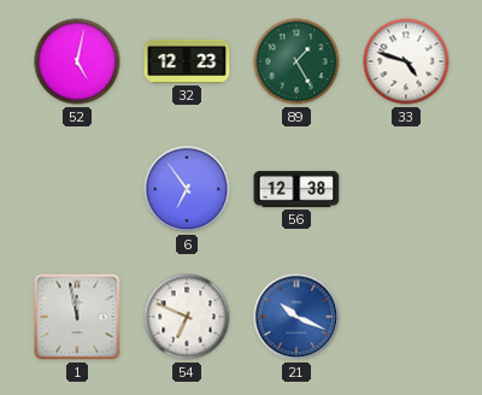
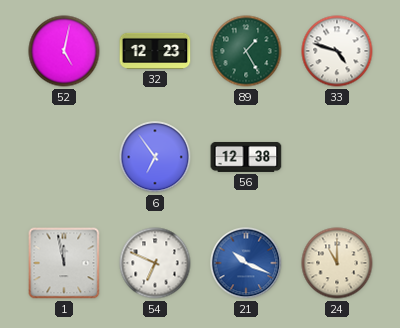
24: none -> 11:00 (337, 263)
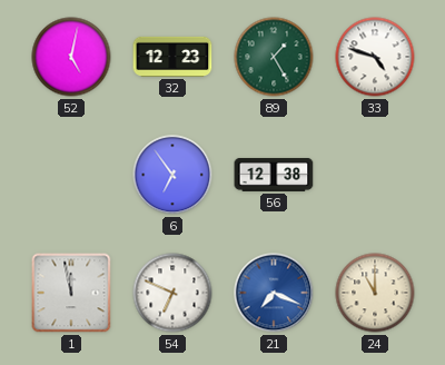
21: 10:19 -> 7:19 (274, 293)
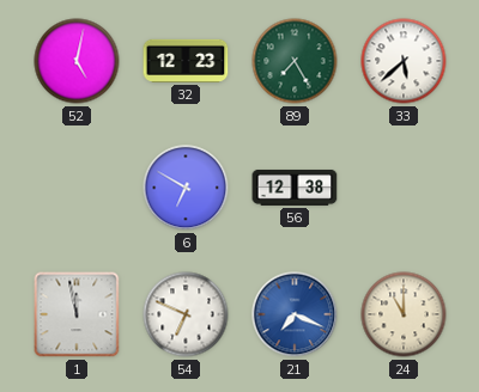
89: 1:25 -> 7:25 (295, 61)
33: 4:48 -> 5:38 (404, 61)
6: 6:54 -> 6:50 (186, 188)
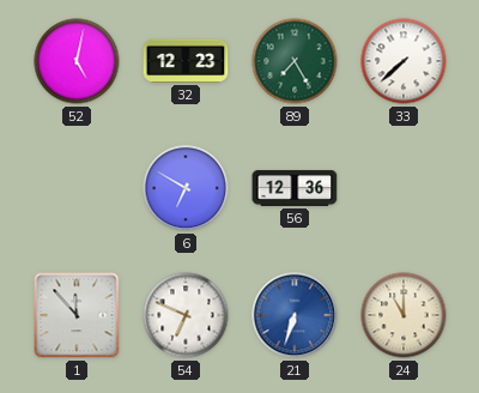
33: 5:38 -> 7:38 (404, 61)
56: 12:38 -> 12:36 (295, 188)
1: 11:58 -> 11:53 (77, 315)
21: 7:19 -> 6:33 (295, 315)
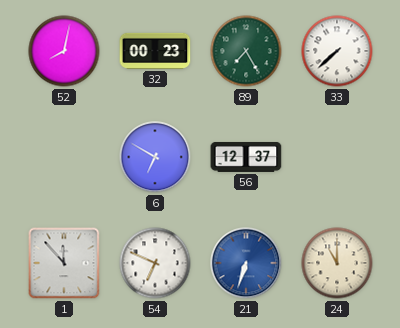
52: 5:02 -> 8:02 (64, 51)
32: 12:23 -> 00:23 (155, 51)
56: 12:36 -> 12:37 (246, 157)
